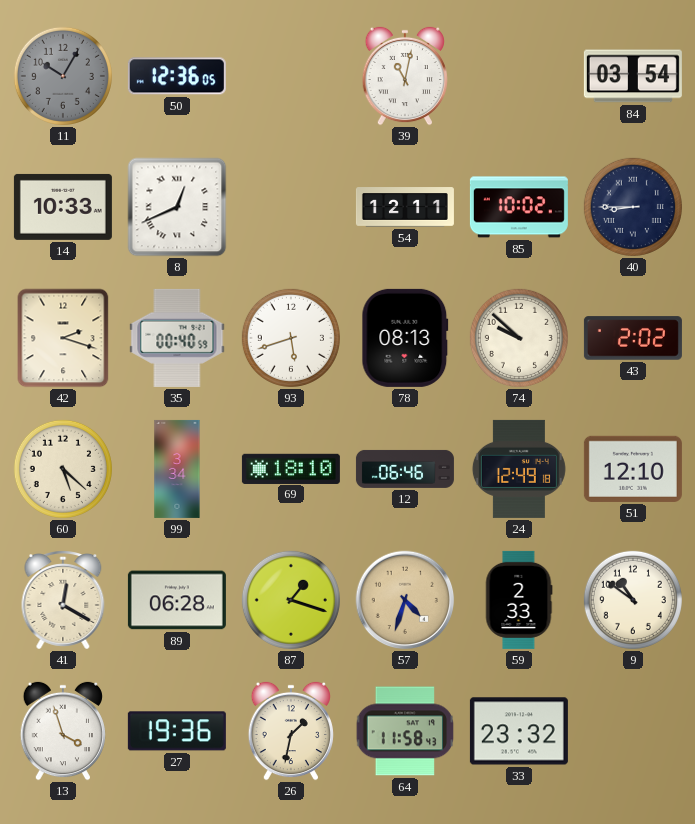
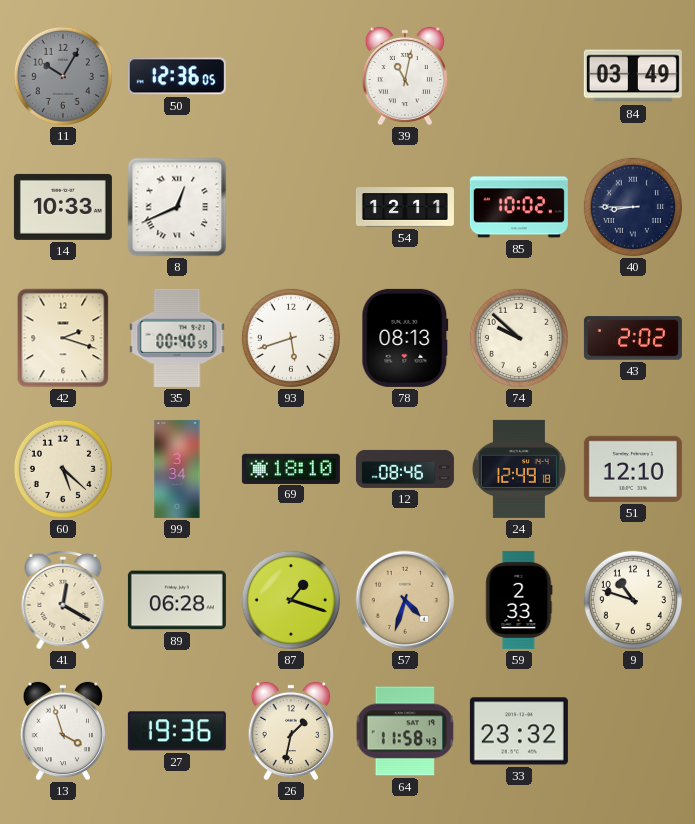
84: 03:54 -> 03:49 (633, 76)
12: 06:46 -> 08:46 (405, 469)
9: 10:51 -> 10:48 (633, 600)
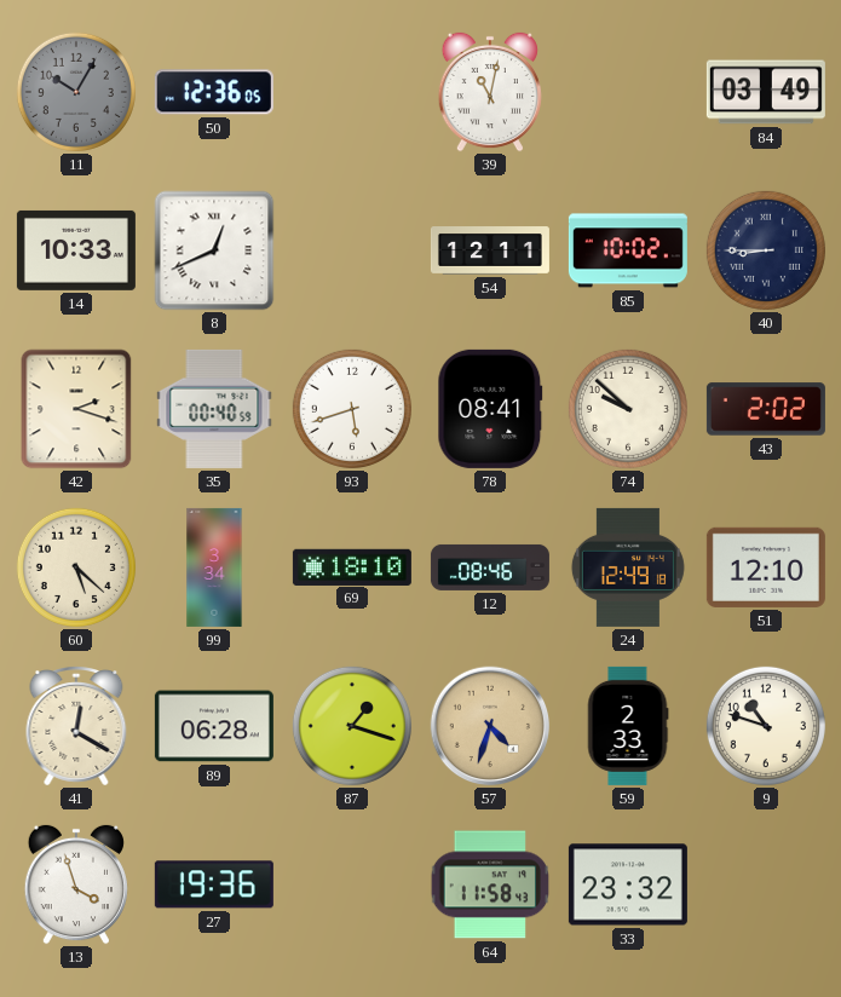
78: 08:13 -> 08:41 (490, 409)
26: 1:32 -> none (291, 731)
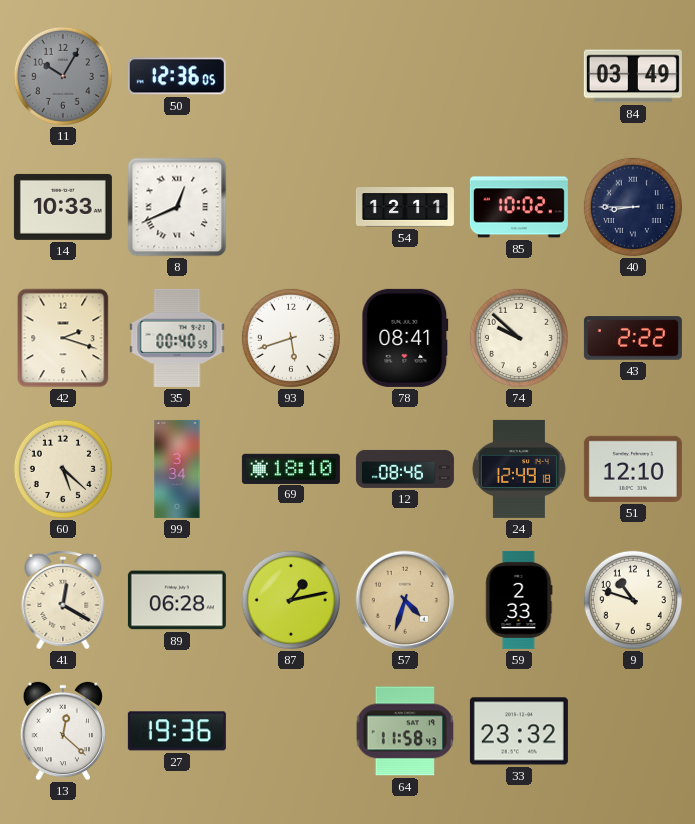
39: 11:02 -> none (490, 92)
43: 2:02 -> 2:22 (633, 338)
87: 1:18 -> 1:13 (291, 600)
13: 3:57 -> 12:22 (63, 731)
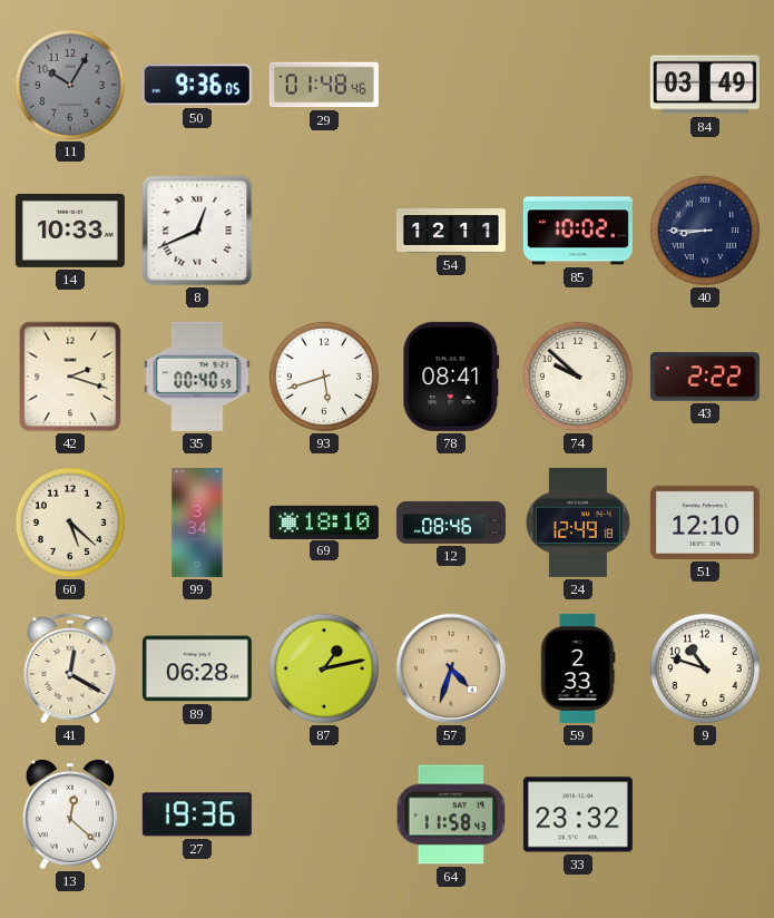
50: 12:36 -> 9:36 (197, 85)
29: none -> 01:48 (324, 85)
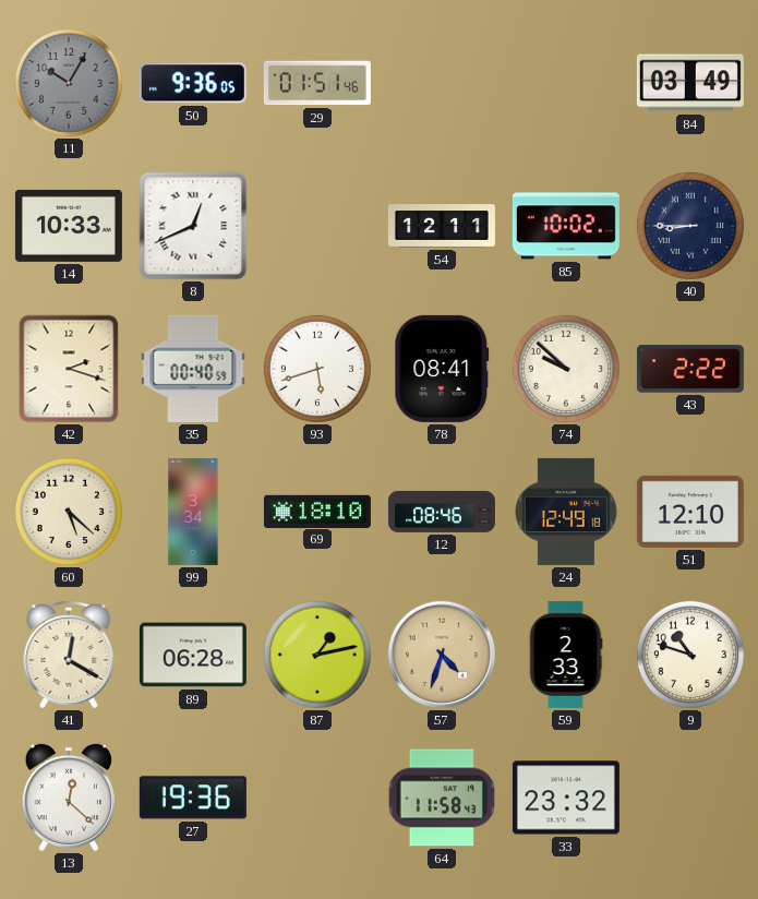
29: 01:48 -> 01:51 (317, 83)
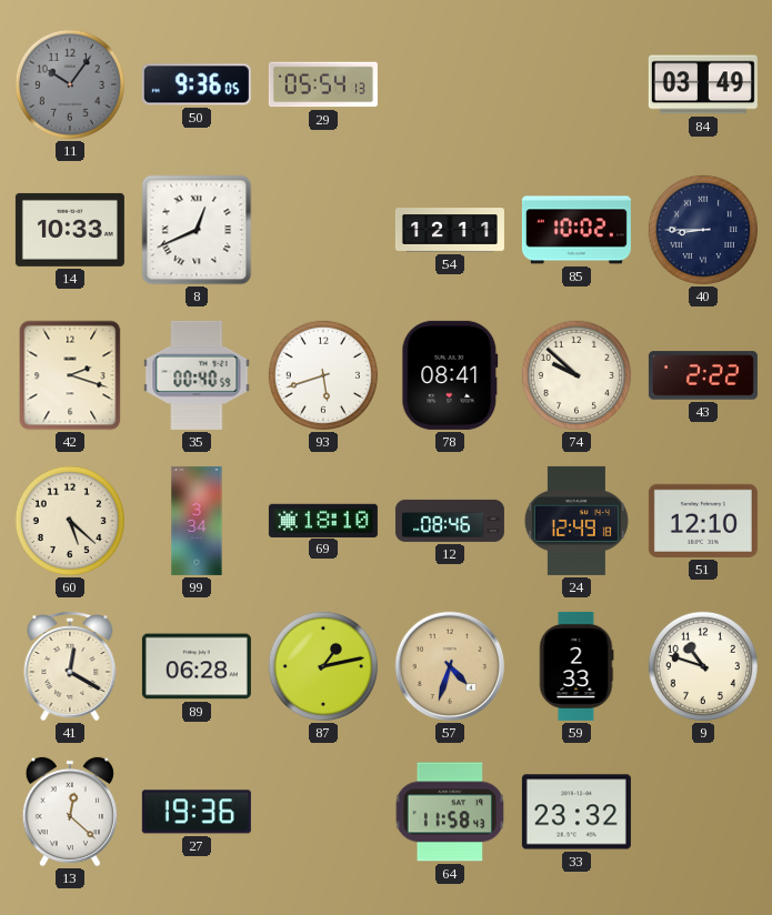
11: 10:05 -> 10:06 (70, 84)
29: 01:51 -> 05:54 (323, 84)
